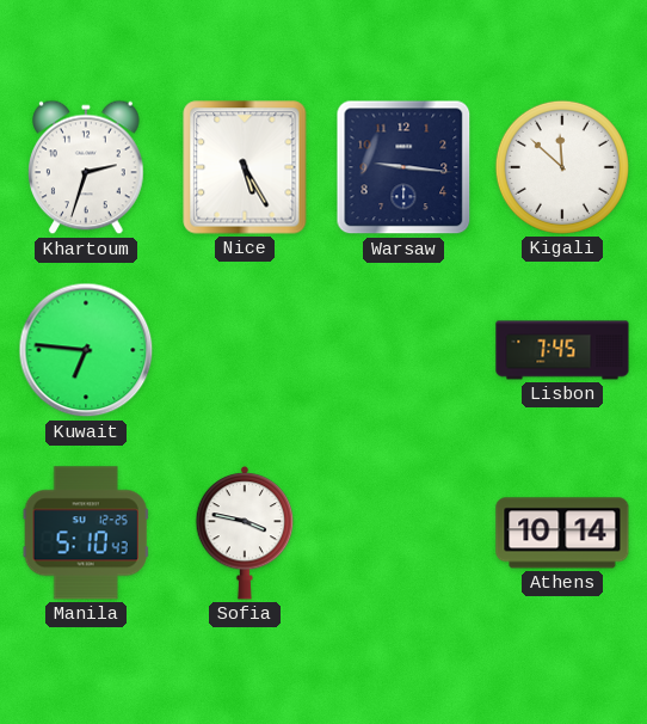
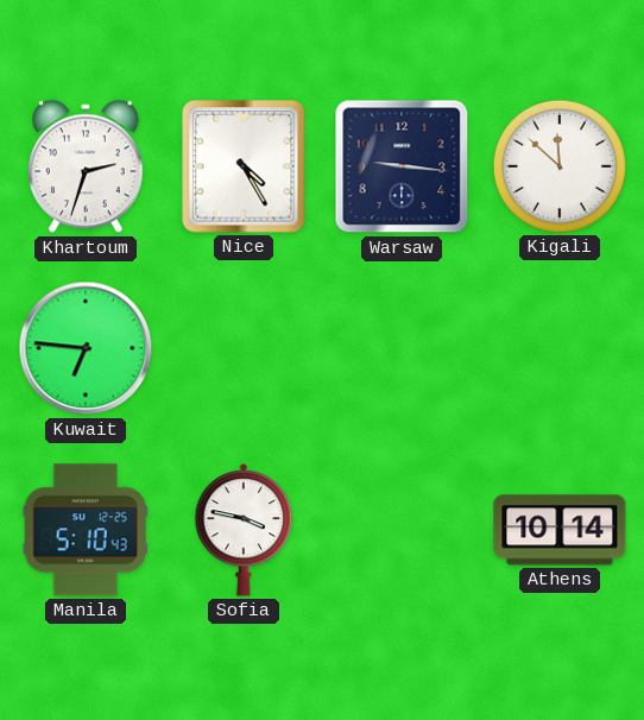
Nice: 5:25 -> 4:25 (244, 166)
Lisbon: 7:45 -> none (562, 350)
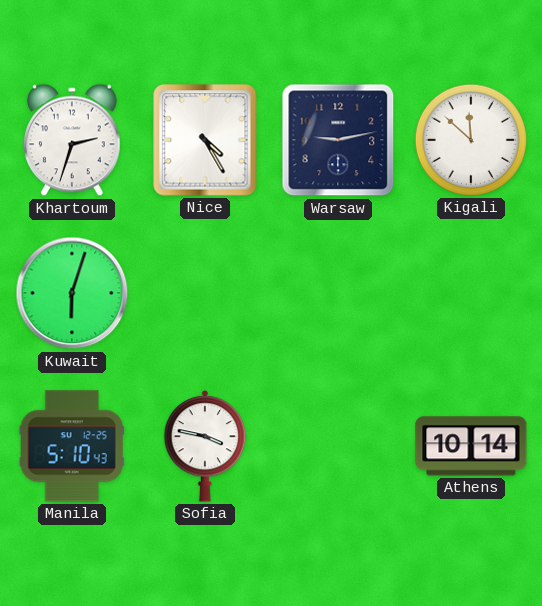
Warsaw: 9:16 -> 9:13 (338, 140)
Kuwait: 6:46 -> 6:03 (72, 293)
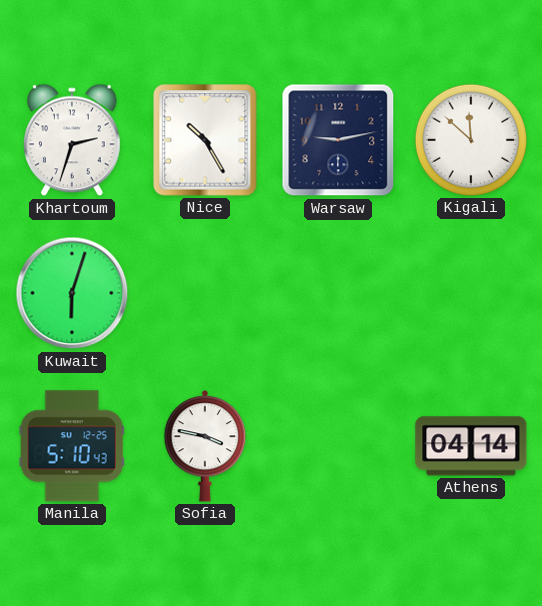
Nice: 4:25 -> 10:25 (205, 140)
Athens: 10:14 -> 04:14 (471, 446)
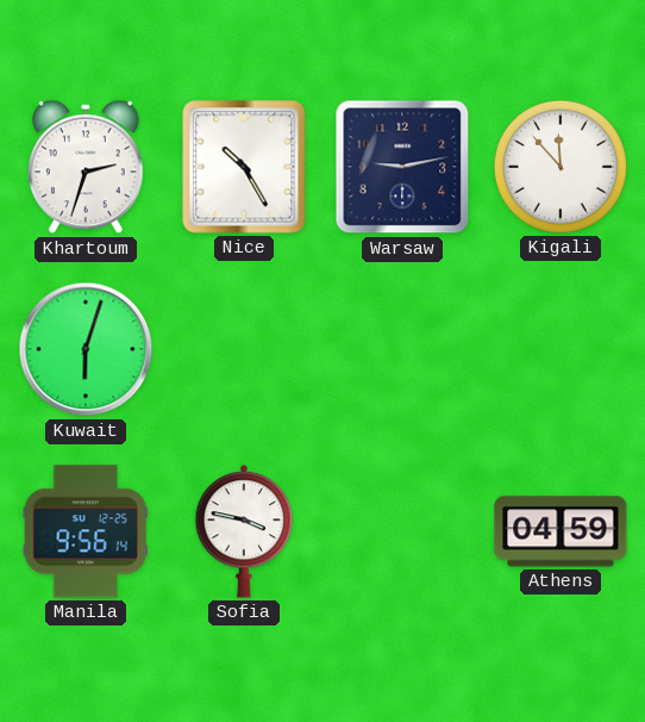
Kigali: 11:52 -> 11:53 (561, 167)
Manila: 5:10 -> 9:56 (86, 531)
Athens: 04:14 -> 04:59 (561, 531)
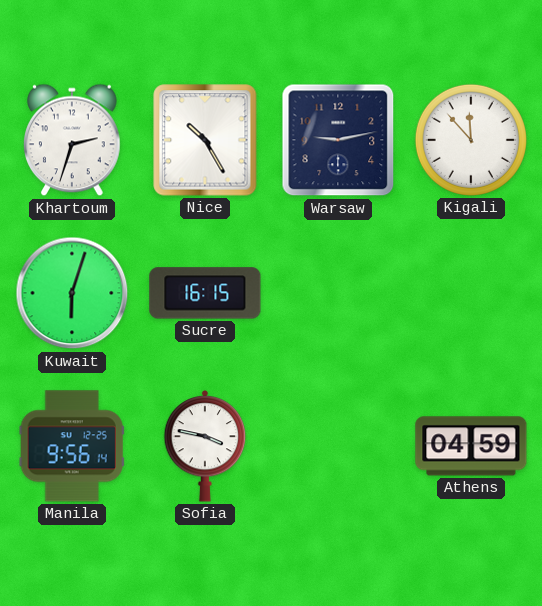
Sucre: none -> 16:15 (205, 293)
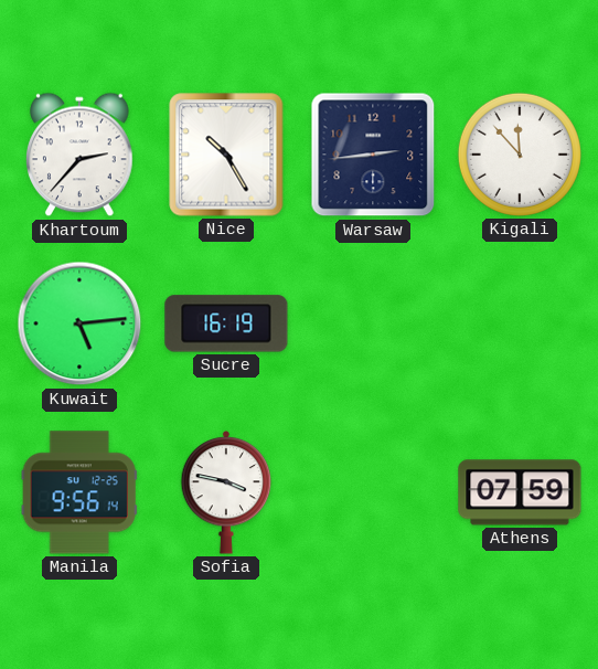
Khartoum: 2:33 -> 2:37 (81, 155)
Warsaw: 9:13 -> 2:44 (373, 155)
Kuwait: 6:03 -> 5:14 (79, 323)
Sucre: 16:15 -> 16:19 (226, 323)
Athens: 04:59 -> 07:59 (520, 492)
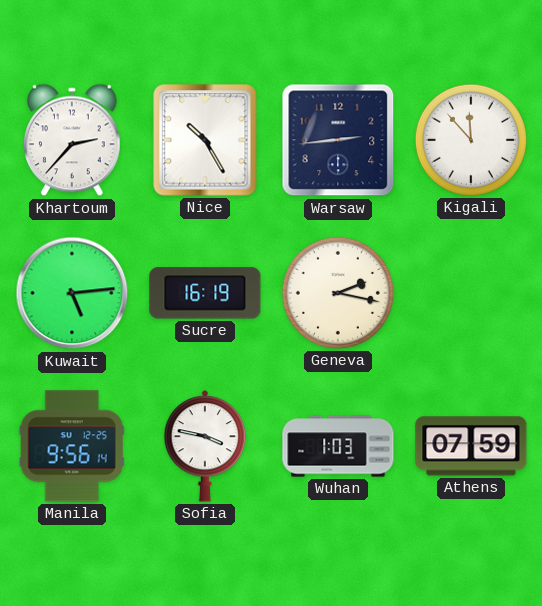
Geneva: none -> 2:17 (338, 293)
Wuhan: none -> 1:03 (338, 446)
